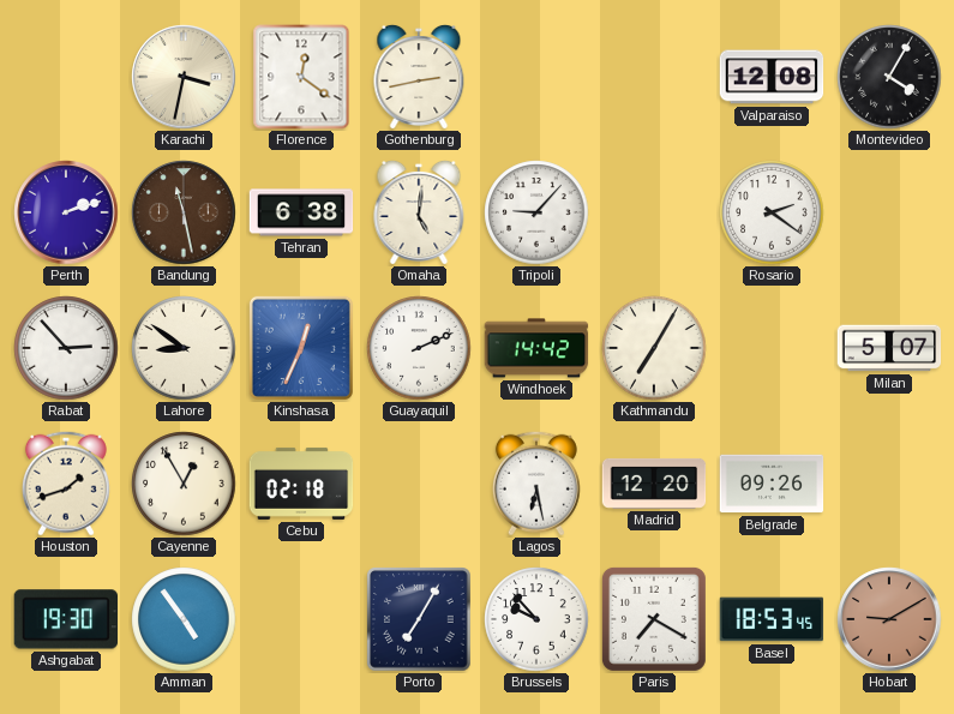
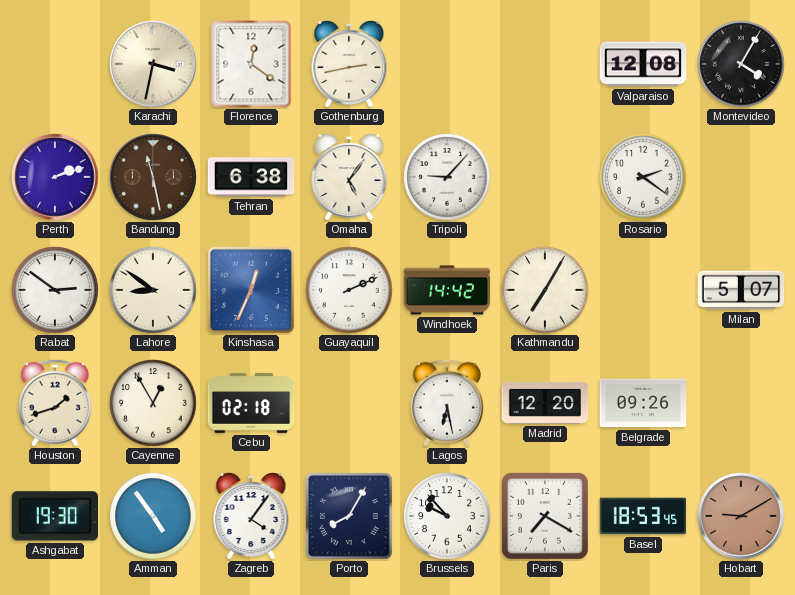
Omaha: 5:01 -> 5:06 (349, 177)
Rabat: 2:53 -> 2:51 (55, 290)
Zagreb: none -> 4:06 (251, 516)
Porto: 7:05 -> 8:05 (349, 516)
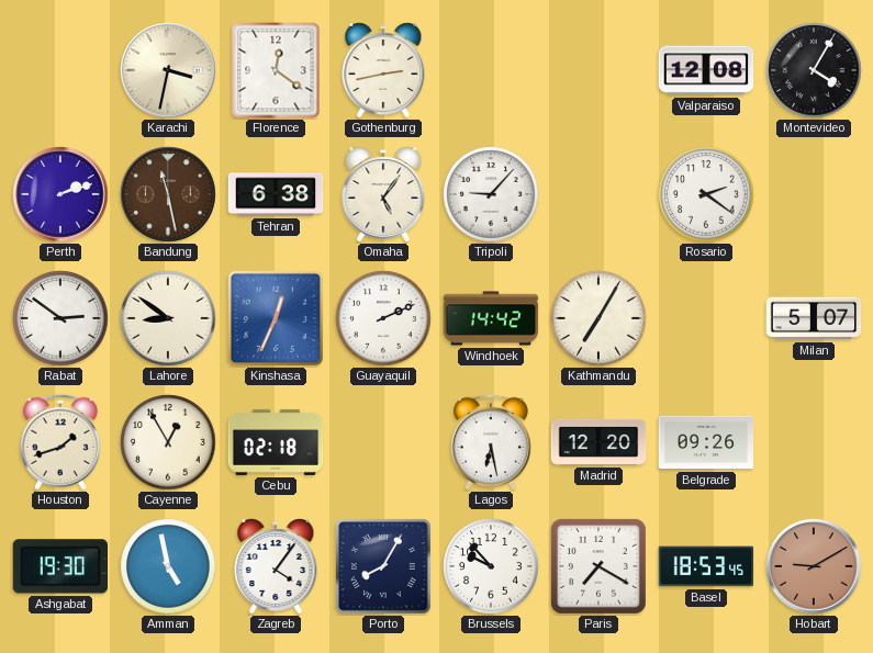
Amman: 4:54 -> 4:58 (168, 566)
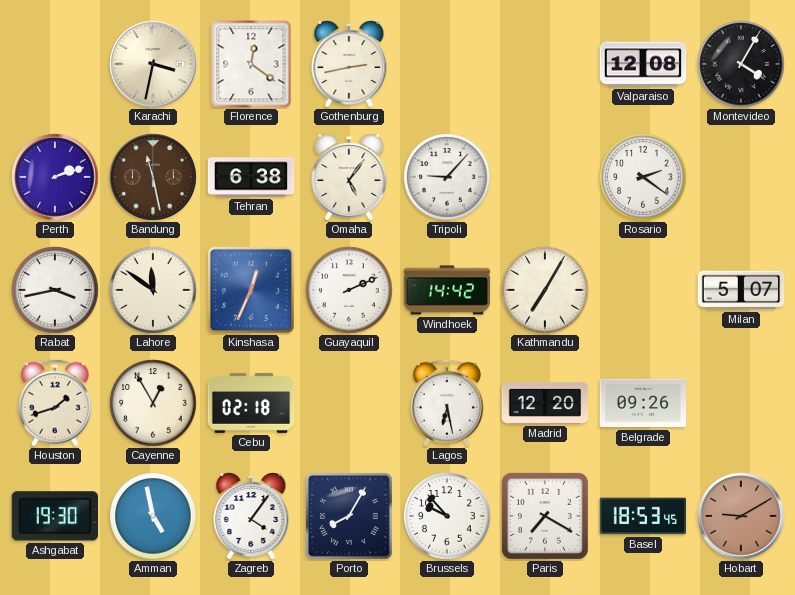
Rabat: 2:51 -> 3:43 (55, 290)
Lahore: 8:51 -> 11:51 (153, 290)
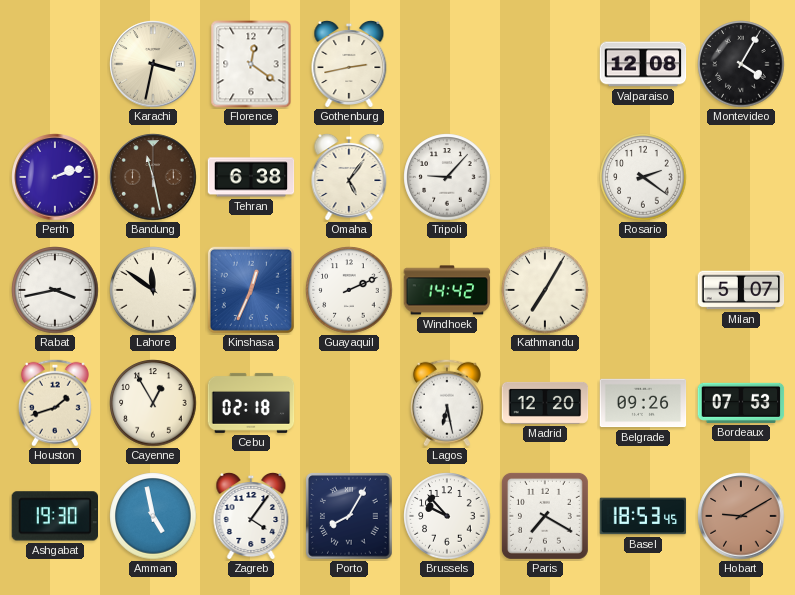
Bordeaux: none -> 07:53 (741, 403)
